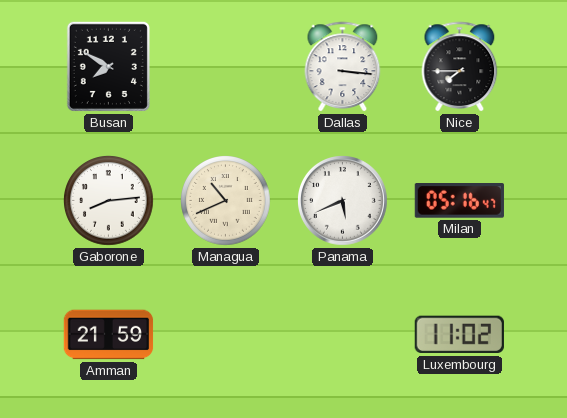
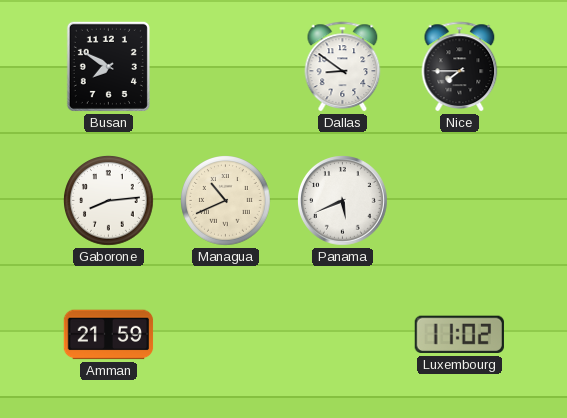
Dallas: 3:16 -> 8:51 (343, 67)
Milan: 05:16 -> none (459, 201)
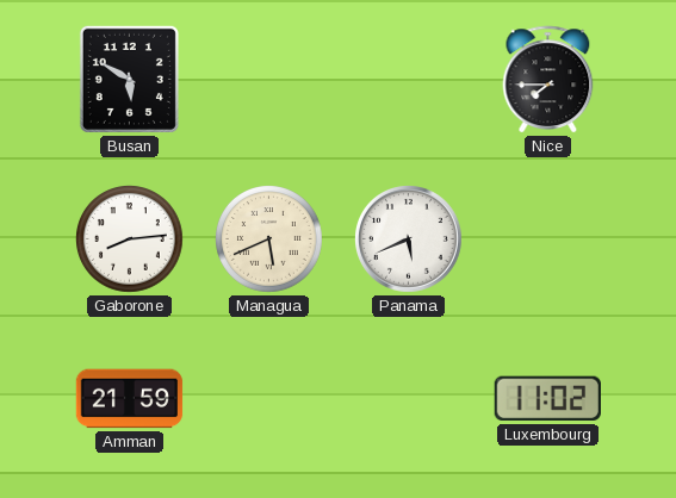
Busan: 7:50 -> 5:50 (129, 79)
Dallas: 8:51 -> none (343, 67)
Managua: 10:41 -> 5:41 (269, 239)
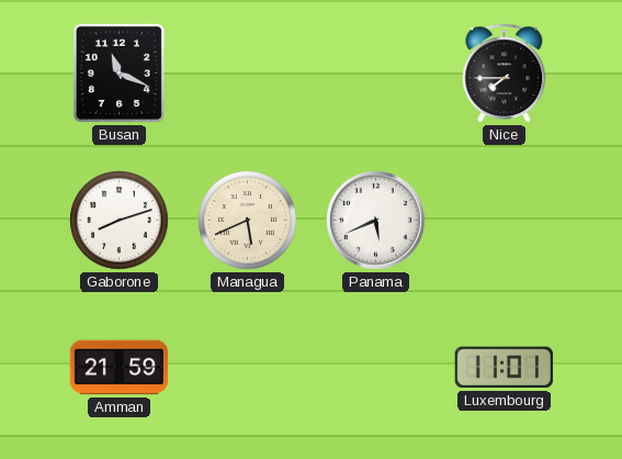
Busan: 5:50 -> 11:19 (118, 72)
Gaborone: 8:14 -> 8:12 (120, 221)
Luxembourg: 11:02 -> 11:01 (504, 368)
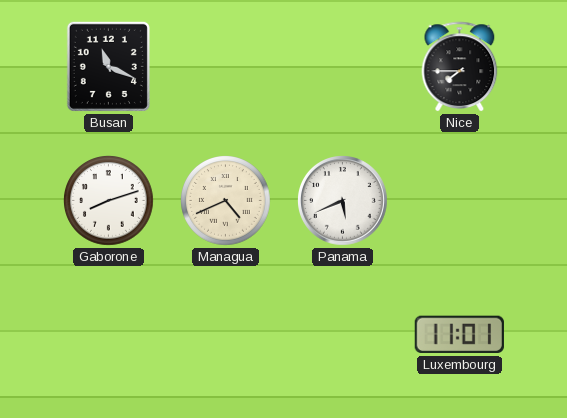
Managua: 5:41 -> 4:41 (226, 201)
Amman: 21:59 -> none (120, 368)
